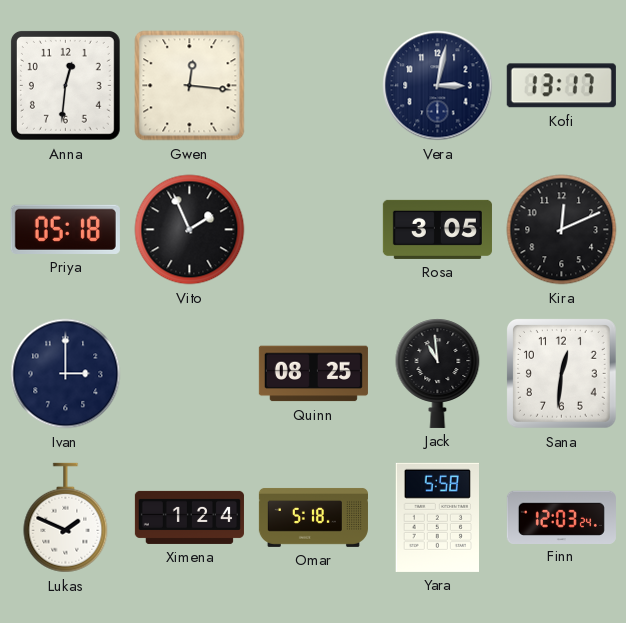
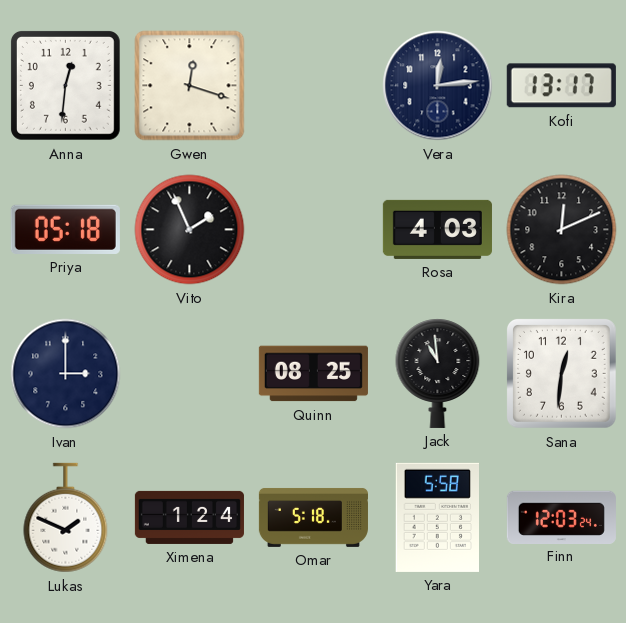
Gwen: 12:16 -> 12:18 (190, 86)
Vera: 3:02 -> 12:14 (438, 86)
Rosa: 3:05 -> 4:03 (437, 229)
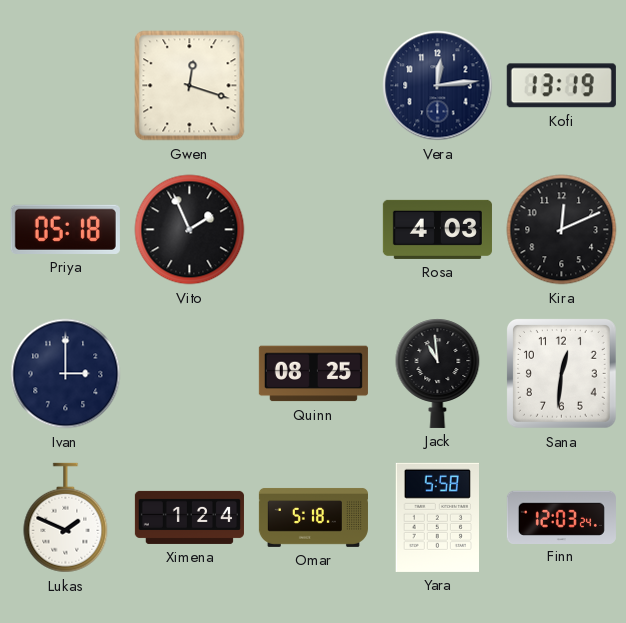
Anna: 12:31 -> none (65, 85)
Kofi: 13:17 -> 13:19 (561, 86)
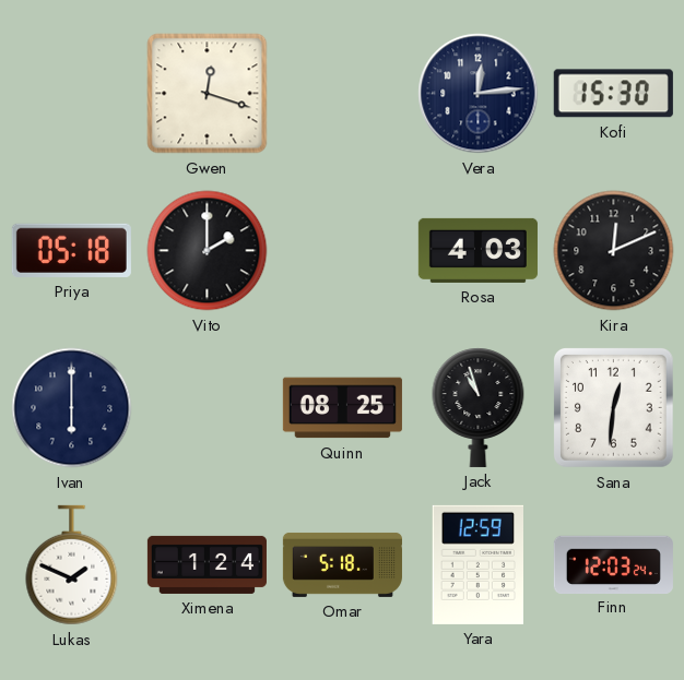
Kofi: 13:19 -> 15:30 (613, 94)
Vito: 1:56 -> 2:00 (208, 251)
Ivan: 3:00 -> 6:00 (72, 408)
Jack: 10:59 -> 10:57 (479, 407)
Yara: 5:58 -> 12:59 (477, 564)
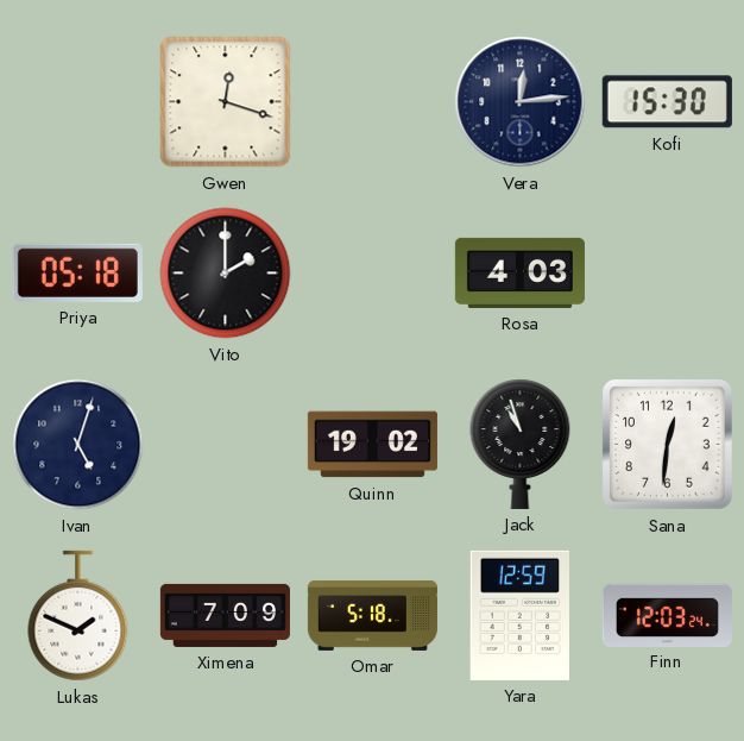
Kira: 12:11 -> none (614, 251)
Ivan: 6:00 -> 5:03 (78, 445)
Quinn: 08:25 -> 19:02 (372, 445)
Ximena: 1:24 -> 7:09 (225, 615)
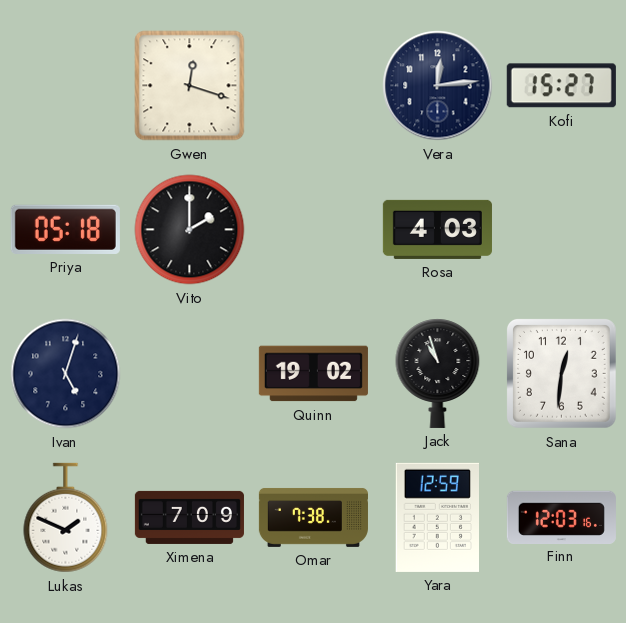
Kofi: 15:30 -> 15:27 (561, 86)
Omar: 5:18 -> 7:38 (313, 518)
Finn: 12:03:24 -> 12:03:16 (561, 517)
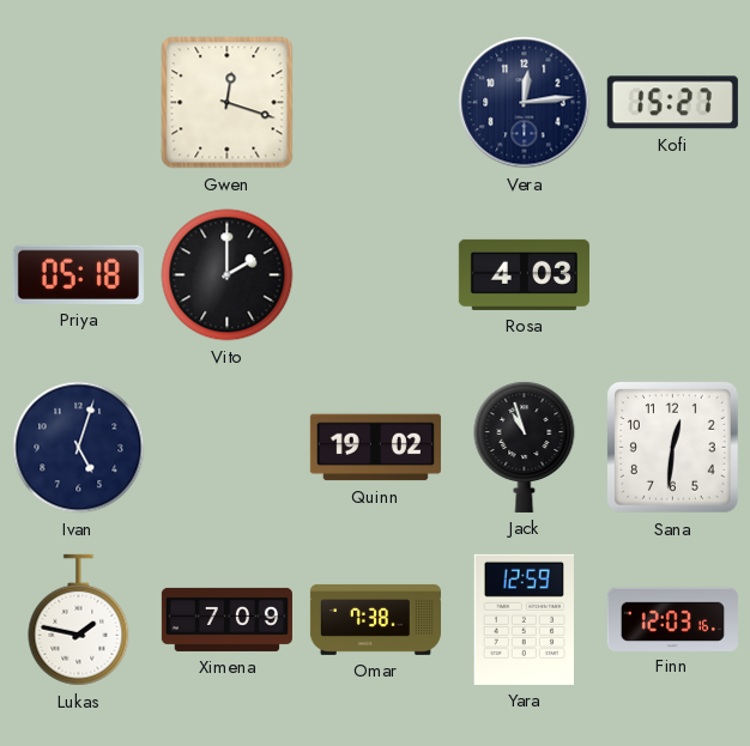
Lukas: 1:49 -> 1:47 (79, 620)
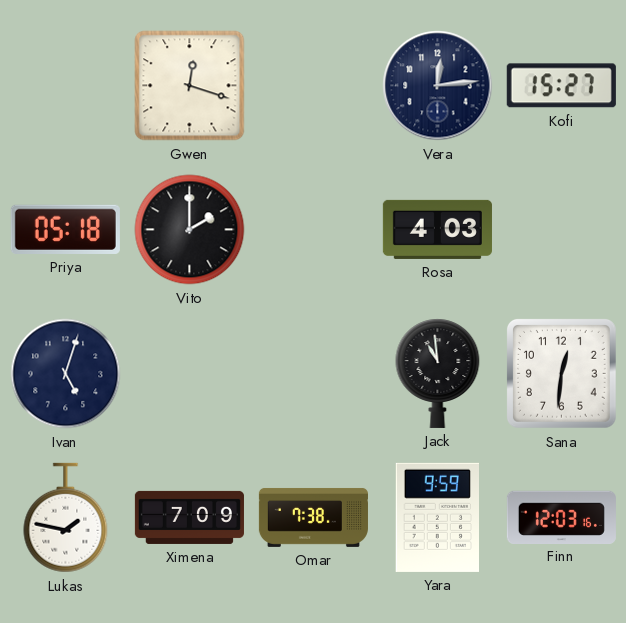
Quinn: 19:02 -> none (375, 448)
Jack: 10:57 -> 10:59 (438, 373)
Yara: 12:59 -> 9:59 (437, 517)
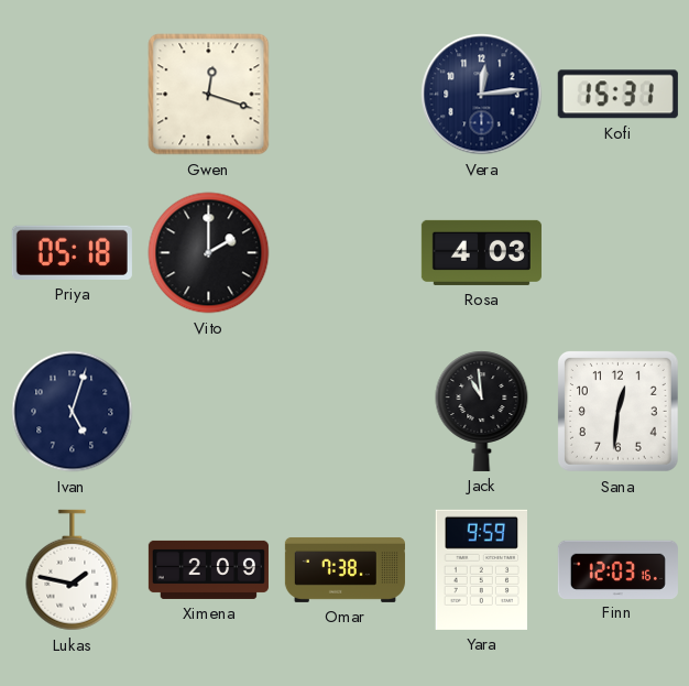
Kofi: 15:27 -> 15:31 (617, 95)
Ximena: 7:09 -> 2:09 (208, 569)
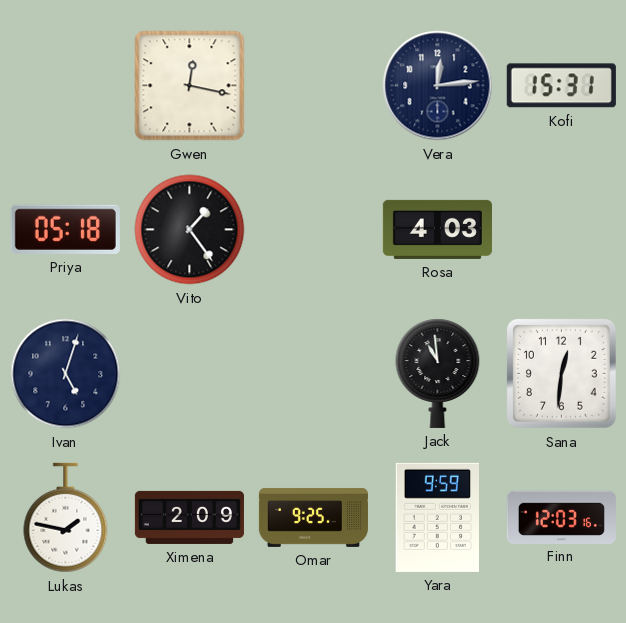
Gwen: 12:18 -> 12:17 (190, 86)
Vito: 2:00 -> 1:24 (190, 230)
Omar: 7:38 -> 9:25 (313, 518)
